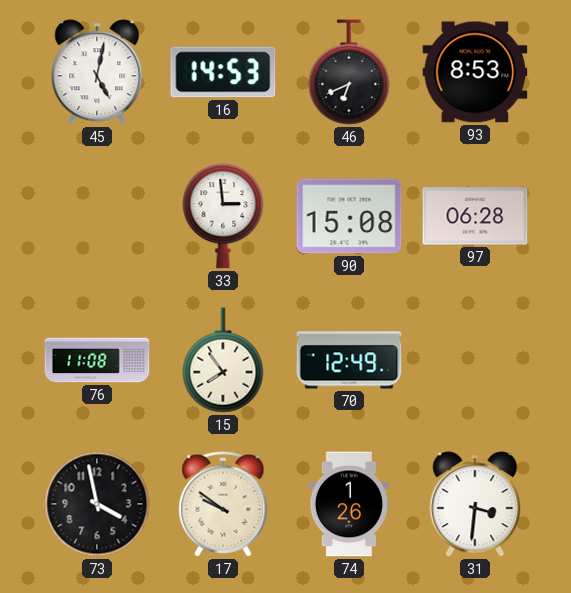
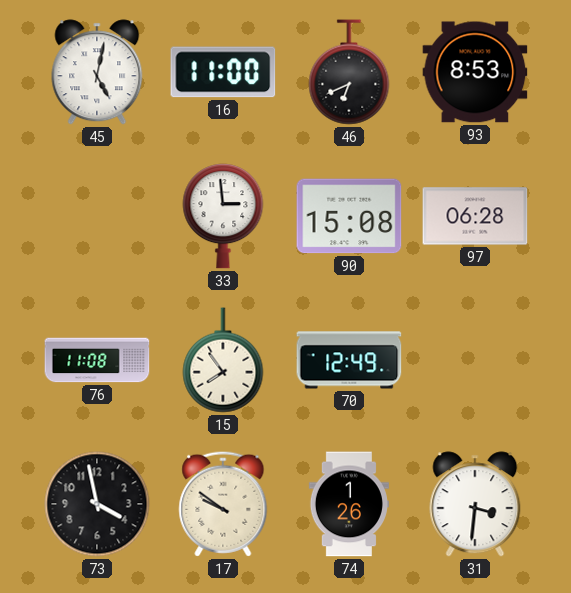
16: 14:53 -> 11:00 (223, 72)
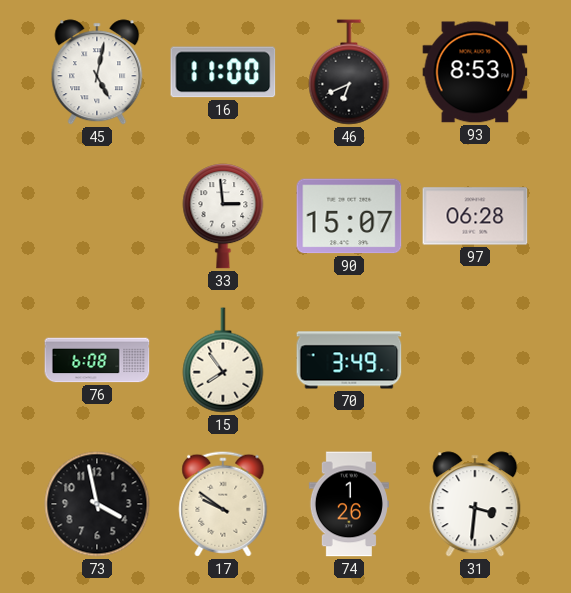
90: 15:08 -> 15:07 (349, 216)
76: 11:08 -> 6:08 (97, 360)
70: 12:49 -> 3:49 (349, 360)
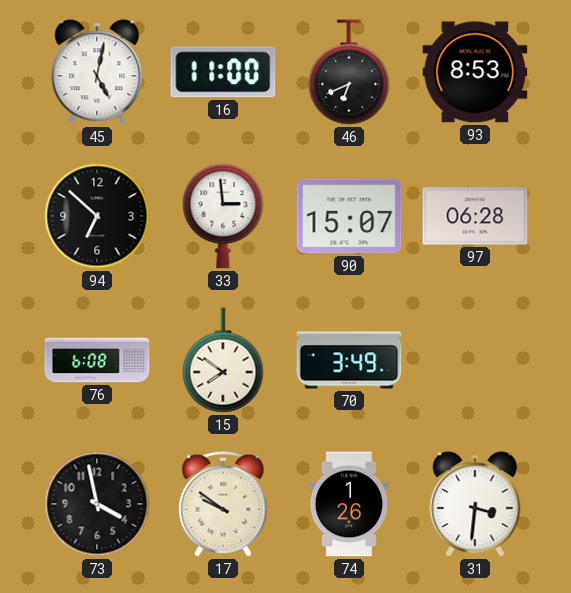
94: none -> 6:52 (97, 216)
15: 7:54 -> 7:51 (223, 360)
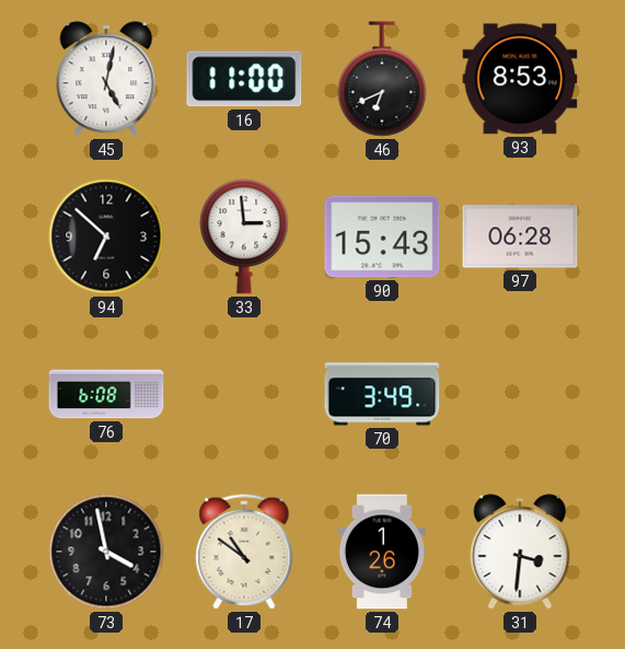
90: 15:07 -> 15:43 (382, 236)
15: 7:51 -> none (223, 360)
17: 9:51 -> 10:51 (244, 552)
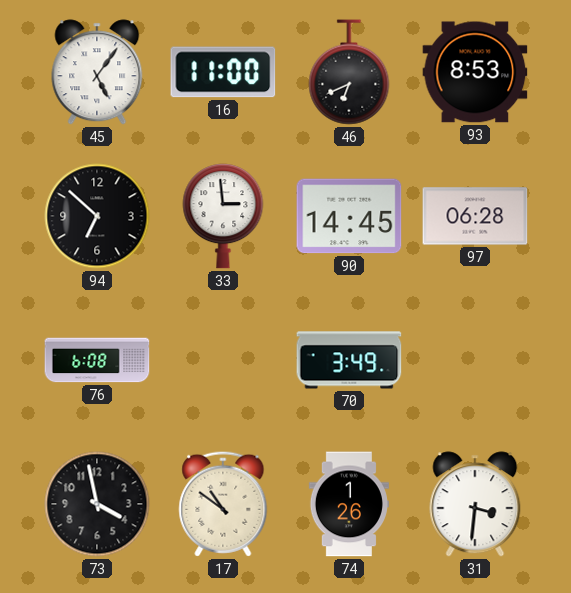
45: 5:02 -> 5:06 (97, 72)
90: 15:43 -> 14:45 (349, 216)
